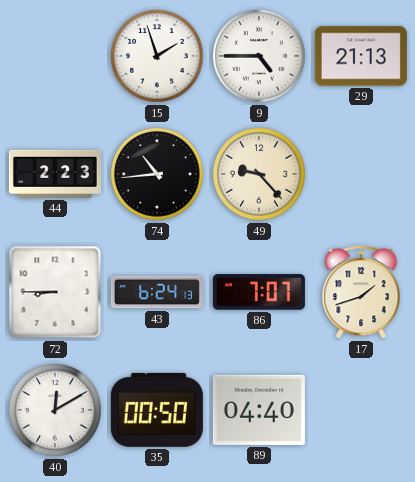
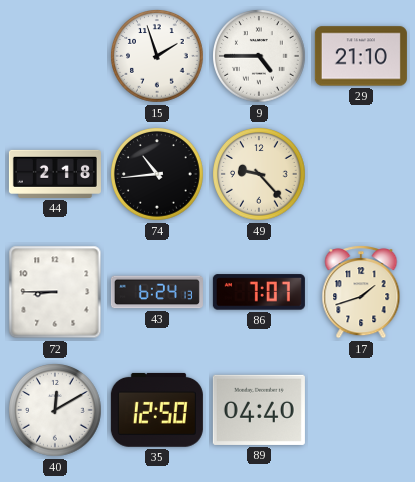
29: 21:13 -> 21:10 (361, 56)
44: 2:23 -> 2:18 (55, 174)
35: 00:50 -> 12:50 (157, 410)
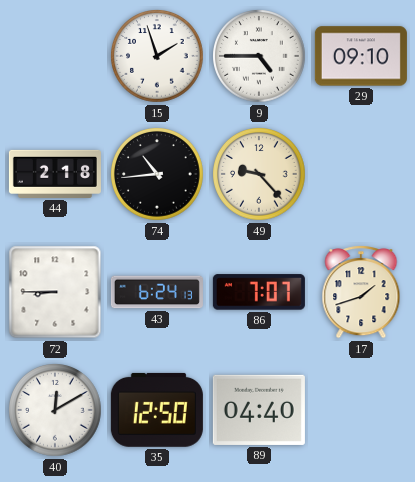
29: 21:10 -> 09:10 (361, 56)
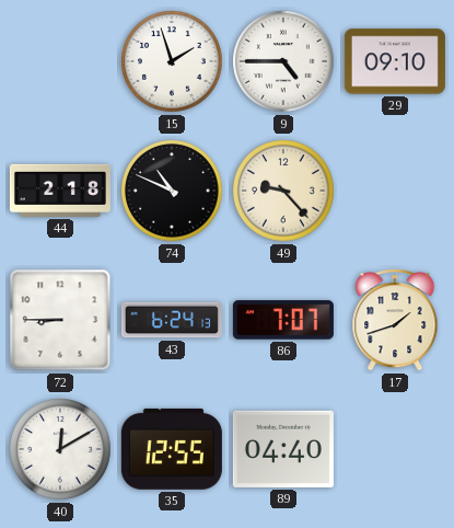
74: 10:44 -> 10:49 (172, 191)
35: 12:50 -> 12:55 (172, 449)
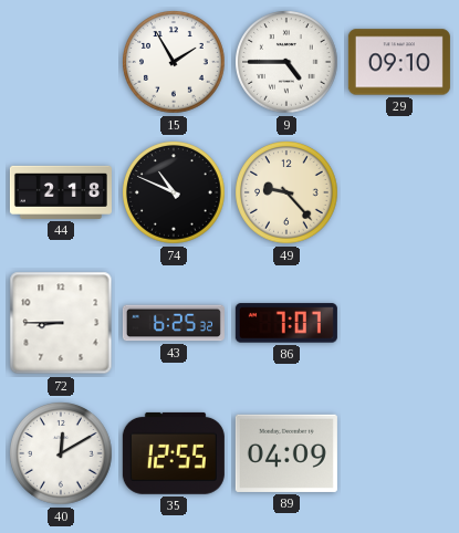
15: 1:57 -> 1:55 (174, 62)
43: 6:24 -> 6:25 (174, 323)
17: 1:42 -> none (395, 321)
89: 04:40 -> 04:09 (286, 453)
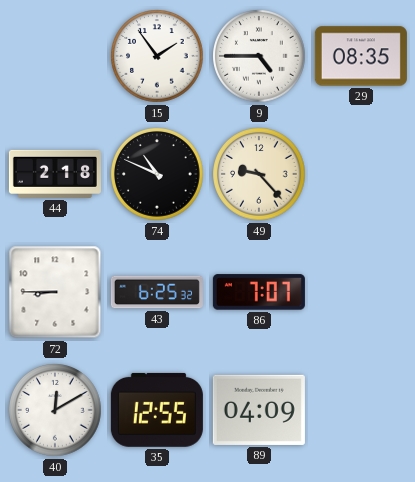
15: 1:55 -> 1:54 (157, 56)
29: 09:10 -> 08:35 (361, 56)
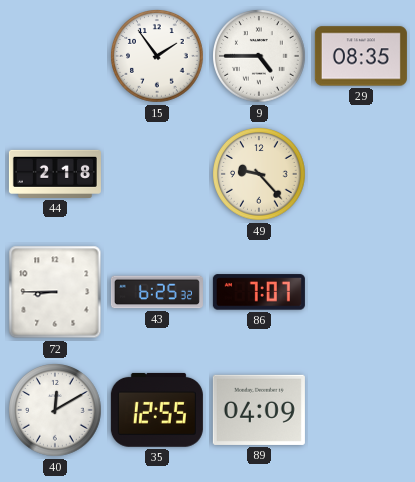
74: 10:49 -> none (157, 174)
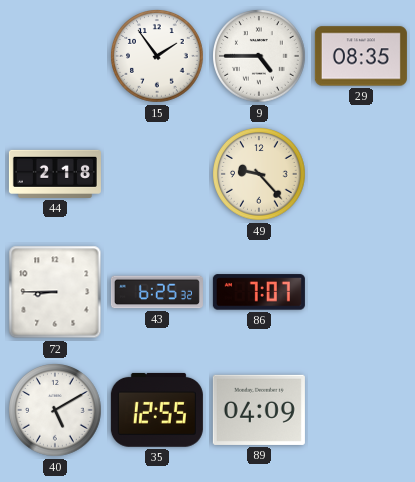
40: 12:10 -> 5:10 (55, 410)
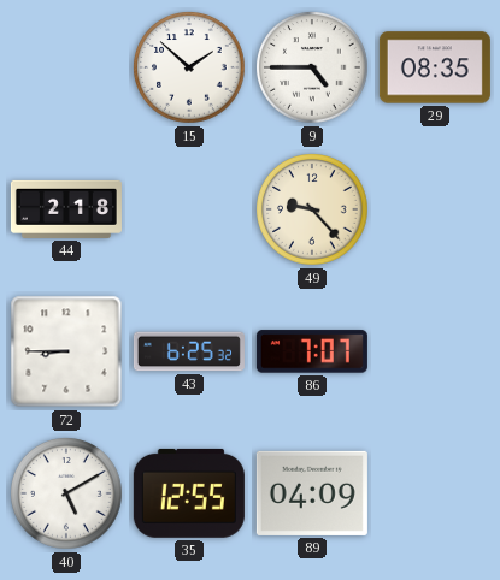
15: 1:54 -> 1:52 (189, 67)
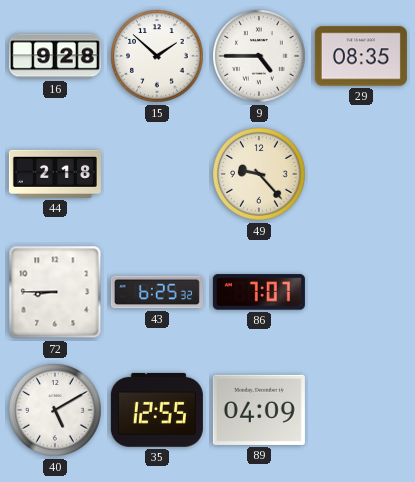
16: none -> 9:28 (55, 56)
